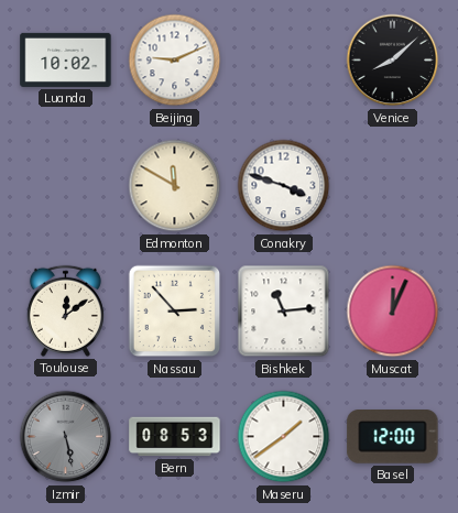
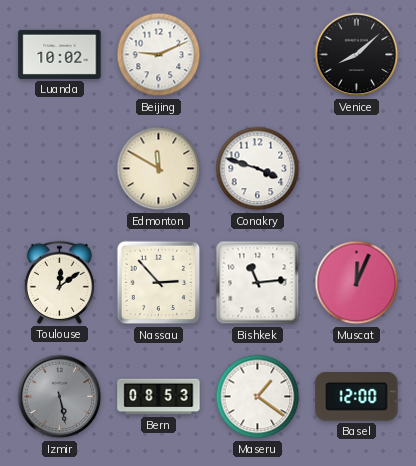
Maseru: 1:39 -> 1:21 (258, 397)
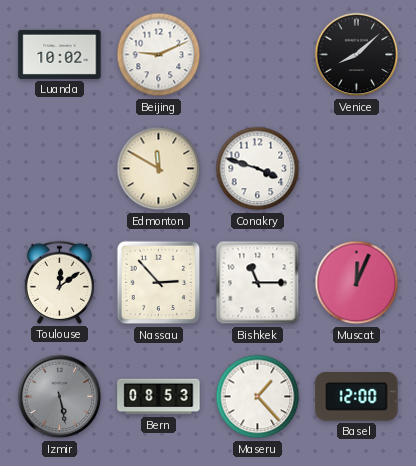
Bishkek: 11:14 -> 11:15 (258, 283)
Maseru: 1:21 -> 1:23 (258, 397)
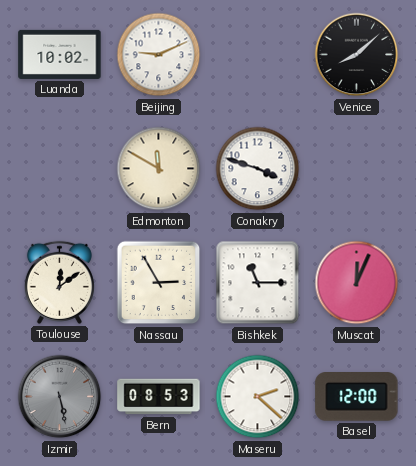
Nassau: 2:53 -> 2:55 (159, 283)
Maseru: 1:23 -> 2:22 (258, 397)
